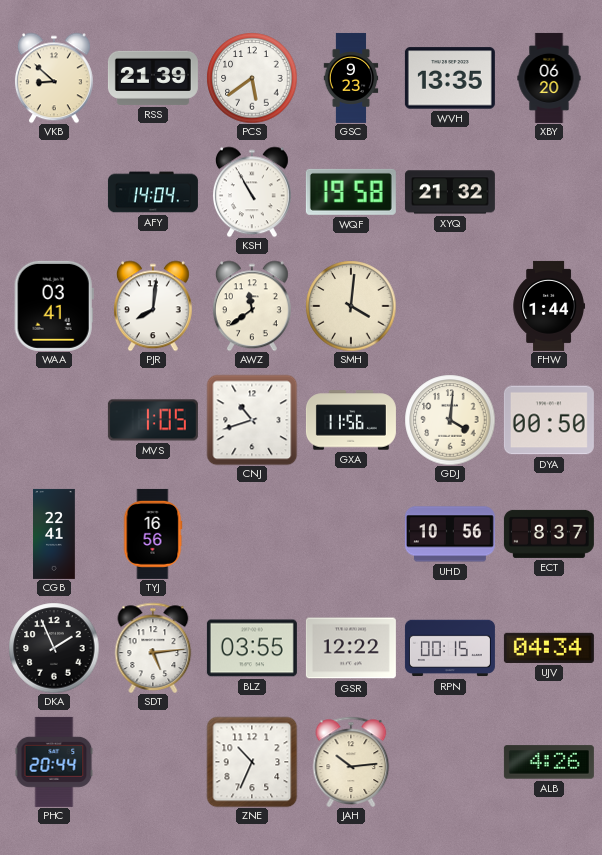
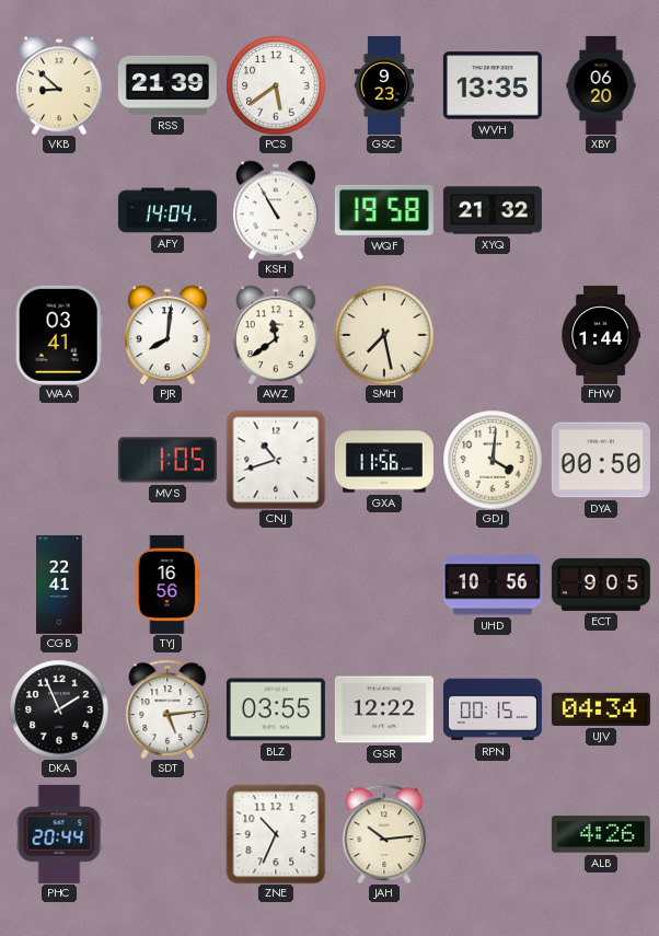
SMH: 4:01 -> 7:28 (384, 335)
ECT: 8:37 -> 9:05 (601, 585)
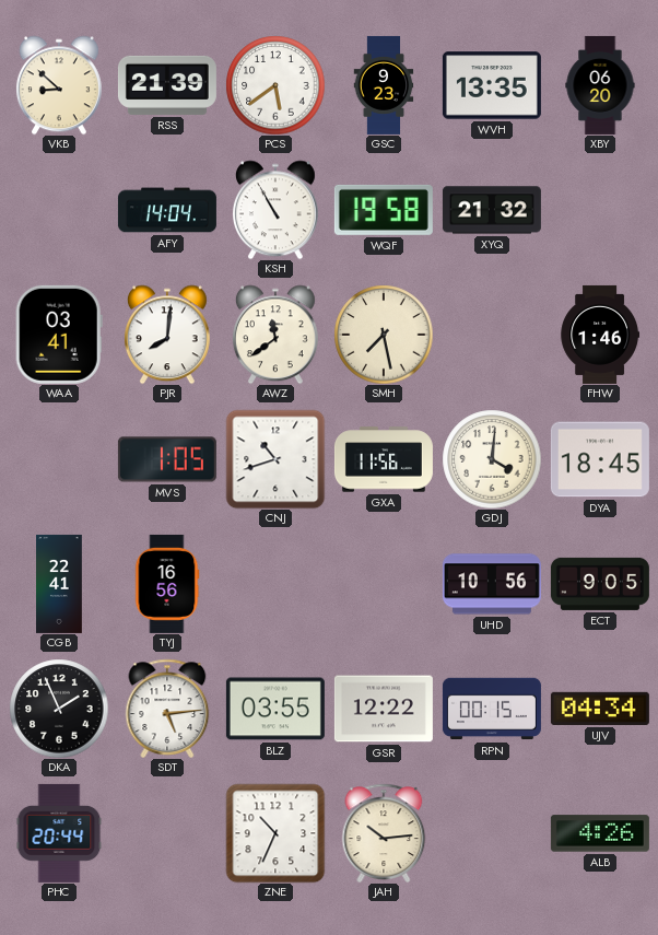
FHW: 1:44 -> 1:46 (600, 335)
DYA: 00:50 -> 18:45 (600, 459)
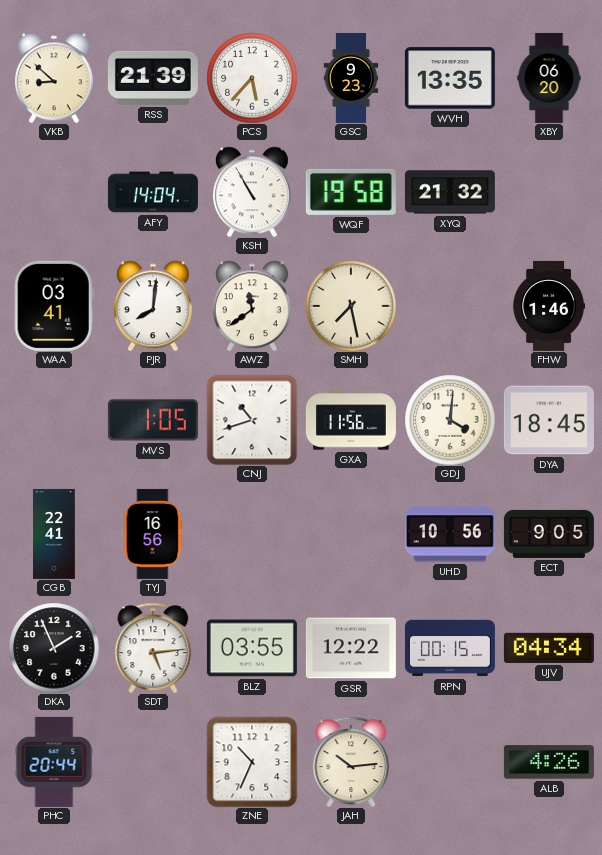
PCS: 5:39 -> 5:37 (252, 78)
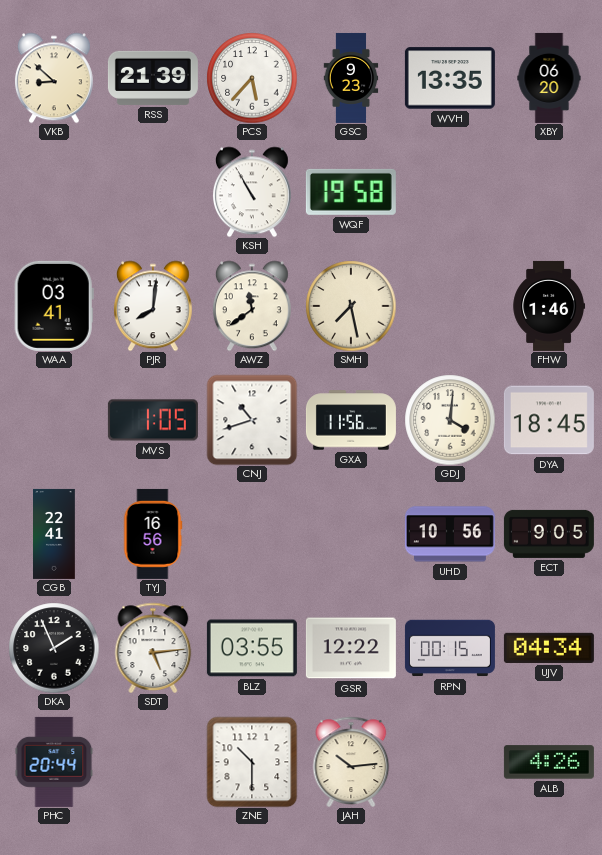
AFY: 14:04 -> none (153, 192)
XYQ: 21:32 -> none (450, 192)
ZNE: 10:34 -> 10:30 (252, 762)
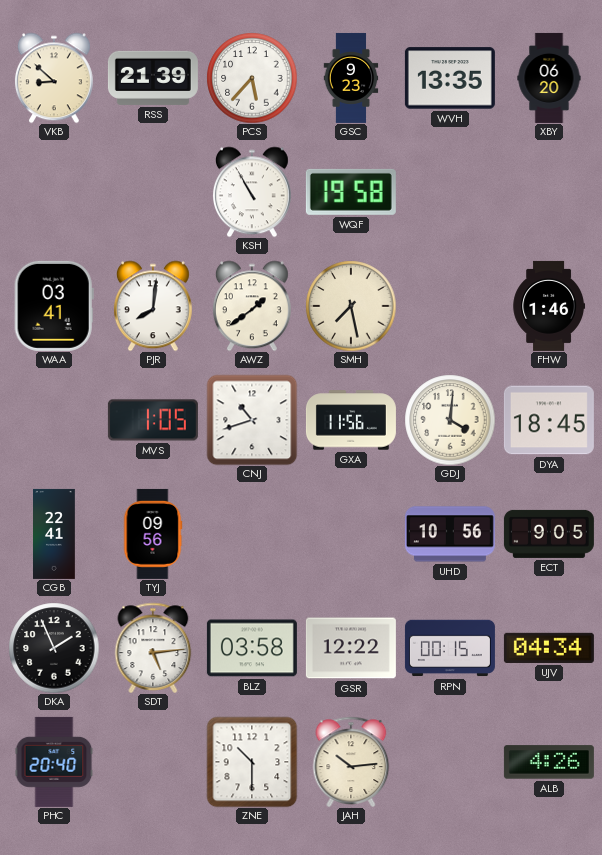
AWZ: 11:39 -> 1:39 (252, 306)
TYJ: 16:56 -> 09:56 (153, 534)
BLZ: 03:55 -> 03:58 (252, 648)
PHC: 20:44 -> 20:40 (54, 762)
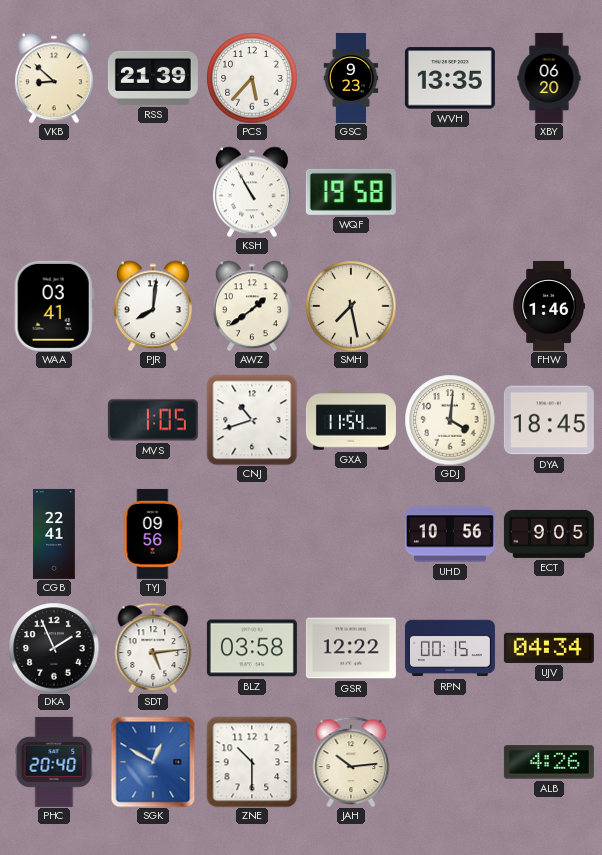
GXA: 11:56 -> 11:54 (351, 420)
SGK: none -> 12:50 (153, 762)
